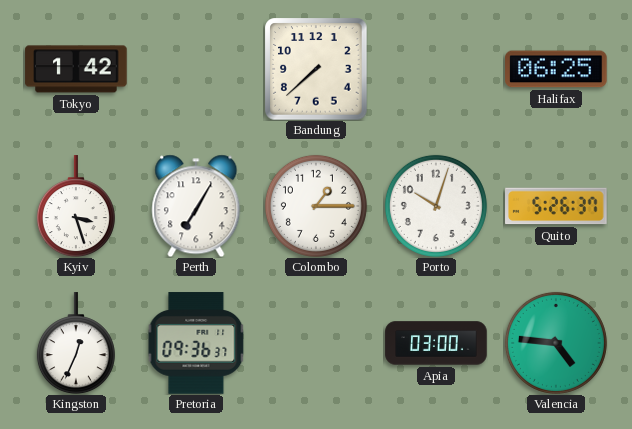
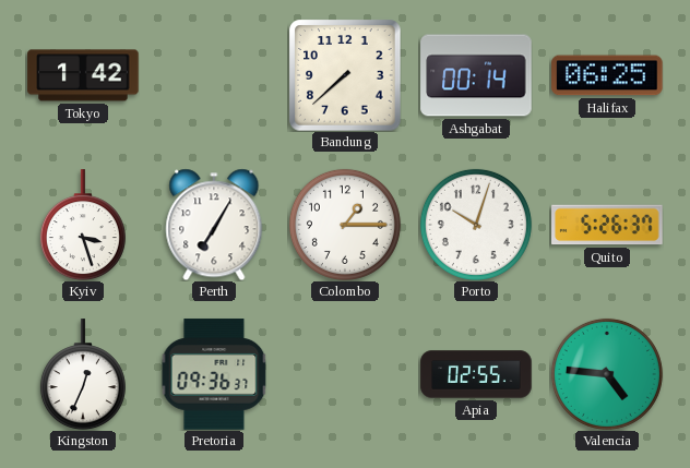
Ashgabat: none -> 00:14 (476, 75)
Apia: 03:00 -> 02:55 (476, 374)
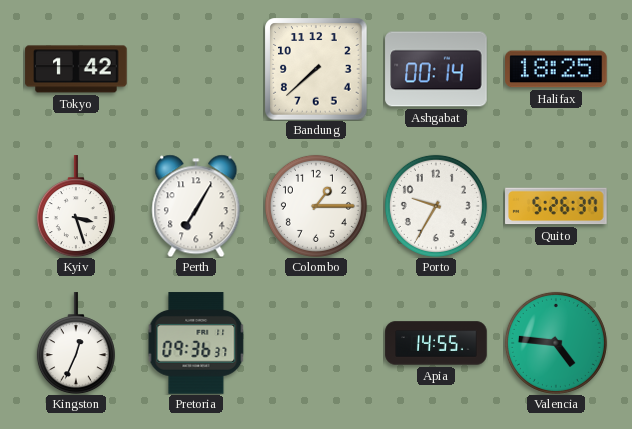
Halifax: 06:25 -> 18:25 (556, 69)
Porto: 10:03 -> 9:35 (436, 206)
Apia: 02:55 -> 14:55 (436, 343)
